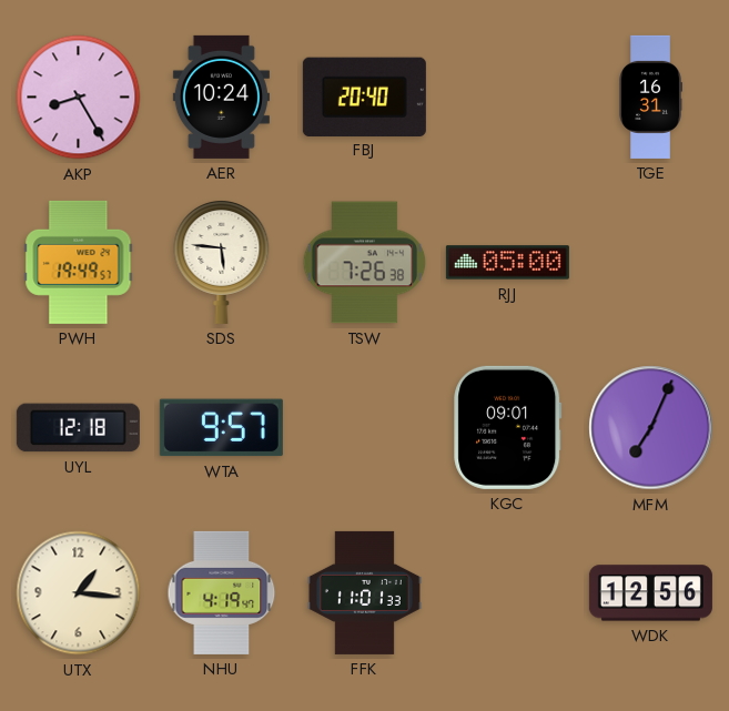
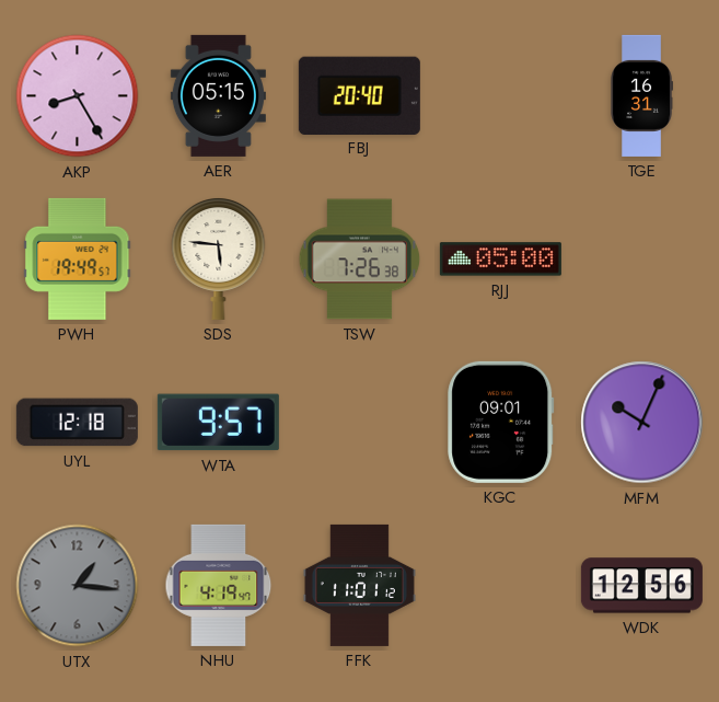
AER: 10:24 -> 05:15 (218, 95)
MFM: 7:04 -> 10:04 (642, 423)
UTX dial: cream -> grey (78, 586)
FFK: 11:01:33 -> 11:01:12 (359, 585)
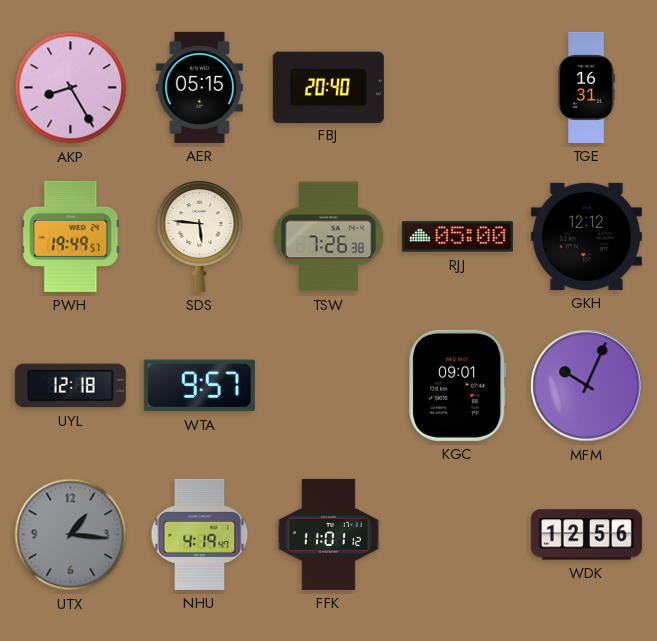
GKH: none -> 12:12 (586, 236)
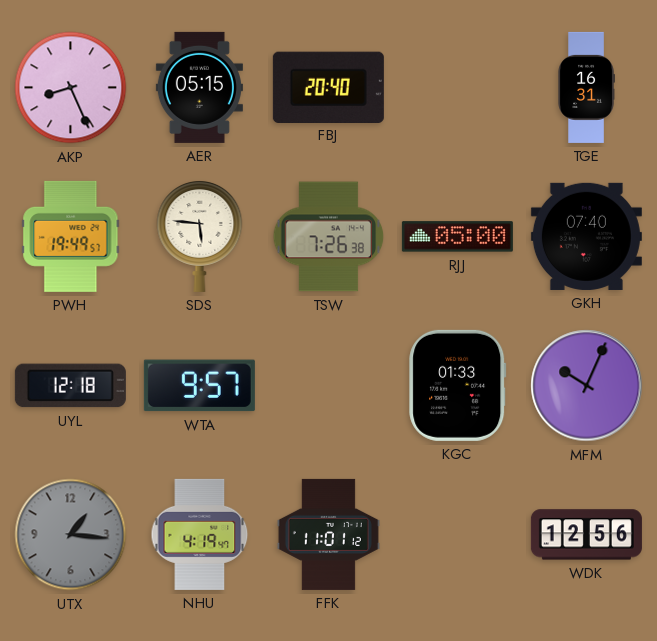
AKP: 8:25 -> 8:26 (71, 88)
GKH: 12:12 -> 07:40 (586, 236)
KGC: 09:01 -> 01:33 (458, 385)
